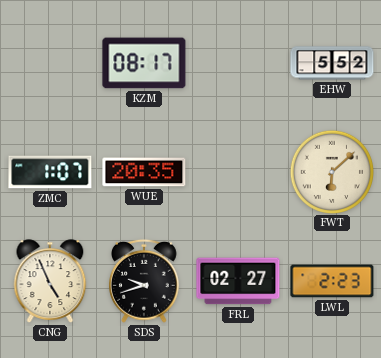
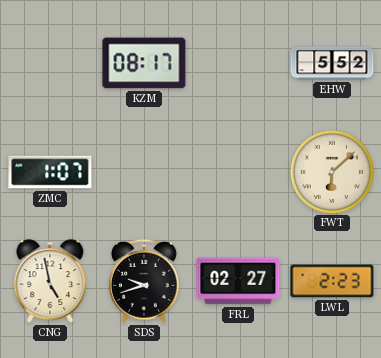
WUE: 20:35 -> none (144, 172)
CNG: 4:56 -> 4:58 (50, 281)
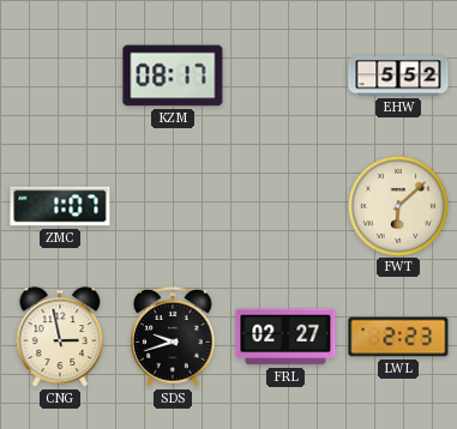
CNG: 4:58 -> 2:58 (60, 337)
